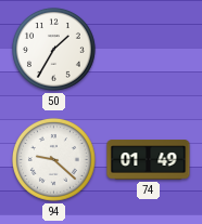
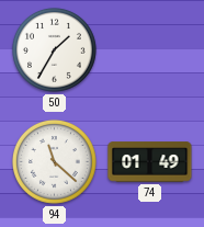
94: 9:22 -> 11:22 (54, 161)
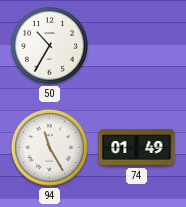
50: 1:35 -> 10:35 (49, 45)
94: 11:22 -> 11:25 (49, 147)
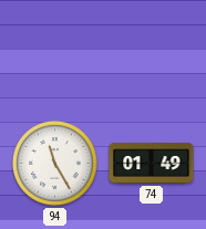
50: 10:35 -> none (49, 45)
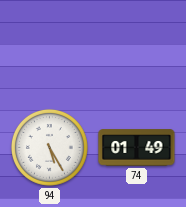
94: 11:25 -> 5:25 (49, 147)
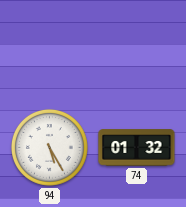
74: 01:49 -> 01:32 (137, 148)
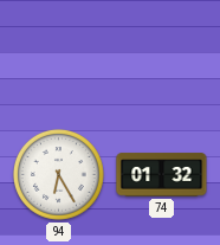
94: 5:25 -> 6:25 (58, 174)
